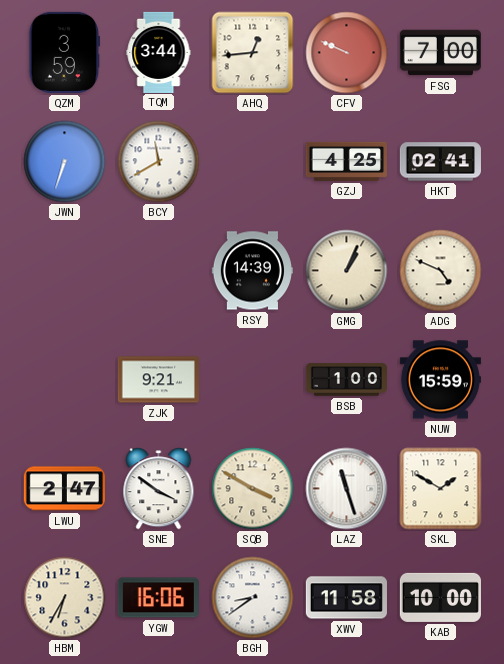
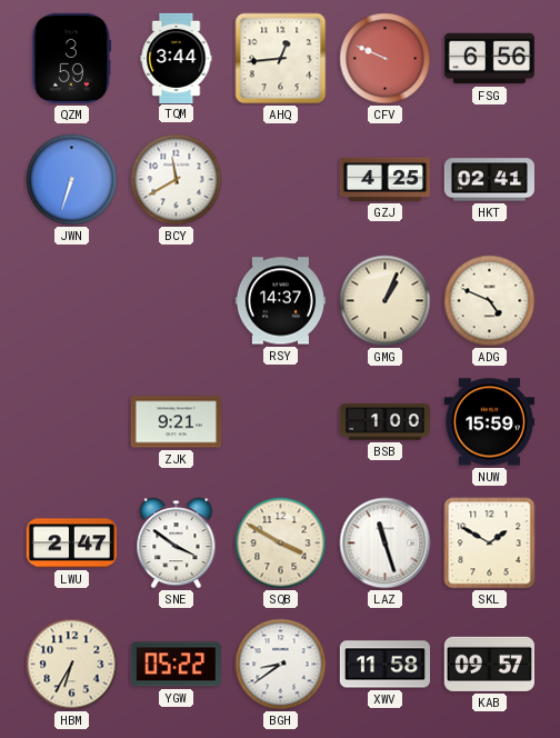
FSG: 7:00 -> 6:56 (489, 59)
RSY: 14:39 -> 14:37 (280, 301)
YGW: 16:06 -> 05:22 (176, 665)
KAB: 10:00 -> 09:57 (489, 664)
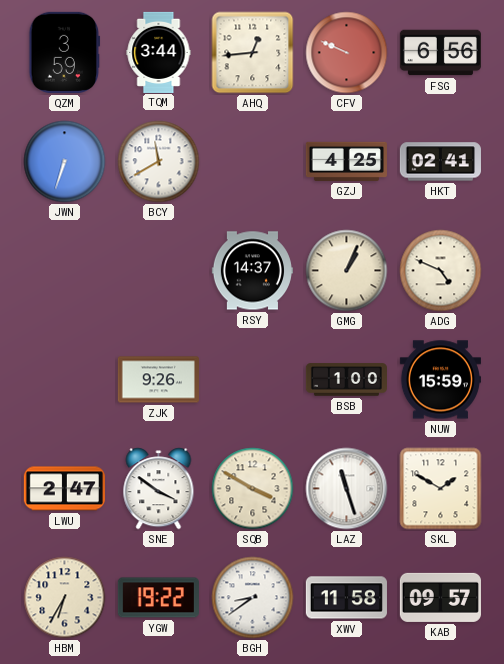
ZJK: 9:21 -> 9:26 (158, 380)
YGW: 05:22 -> 19:22 (158, 598)
